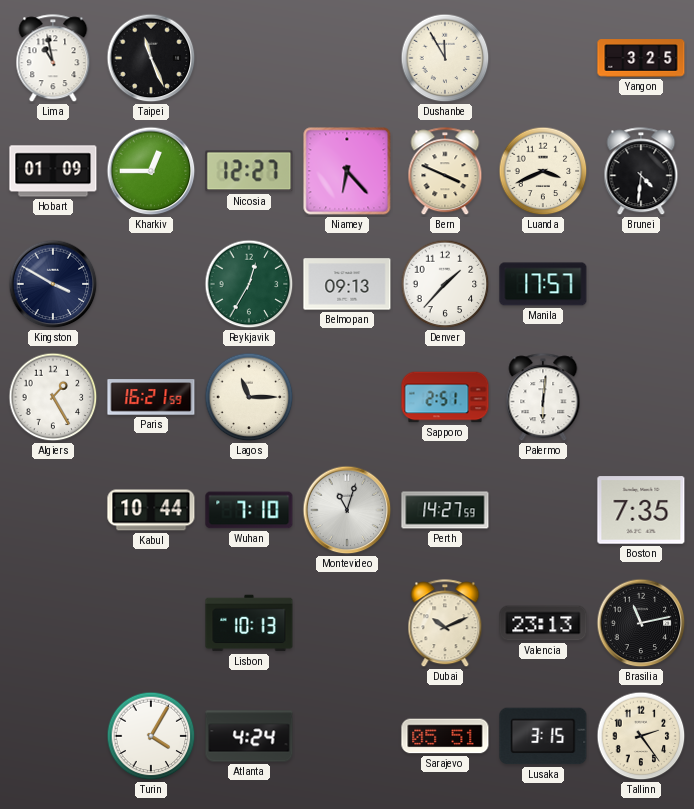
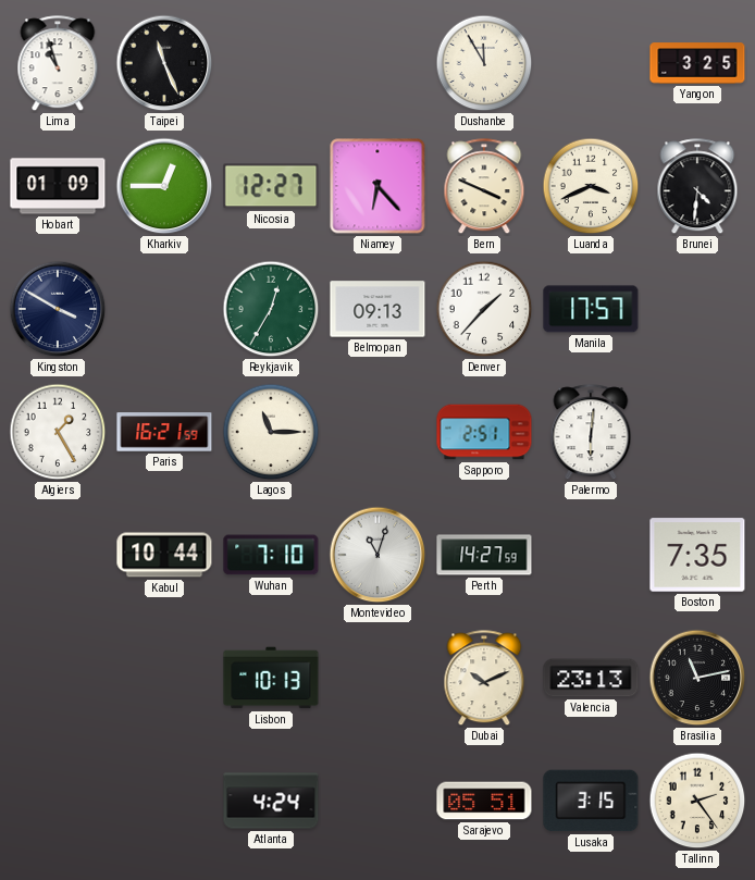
Lima: 10:58 -> 10:57 (58, 64)
Turin: 4:05 -> none (151, 736)
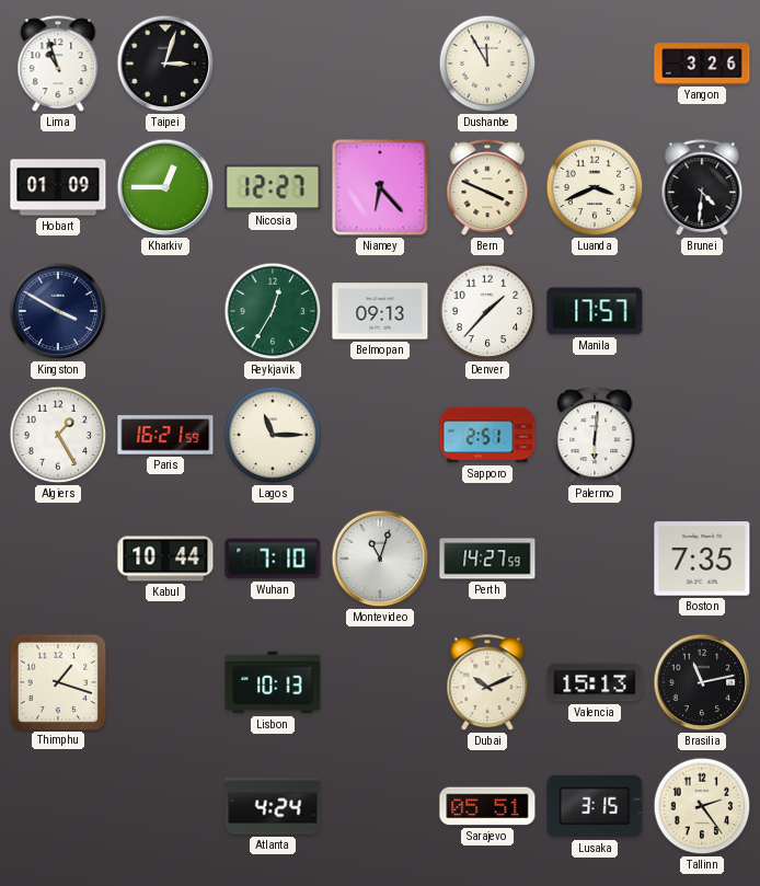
Taipei: 11:26 -> 3:03 (165, 64)
Yangon: 3:25 -> 3:26 (702, 64)
Thimphu: none -> 1:18 (57, 681)
Valencia: 23:13 -> 15:13 (595, 682)
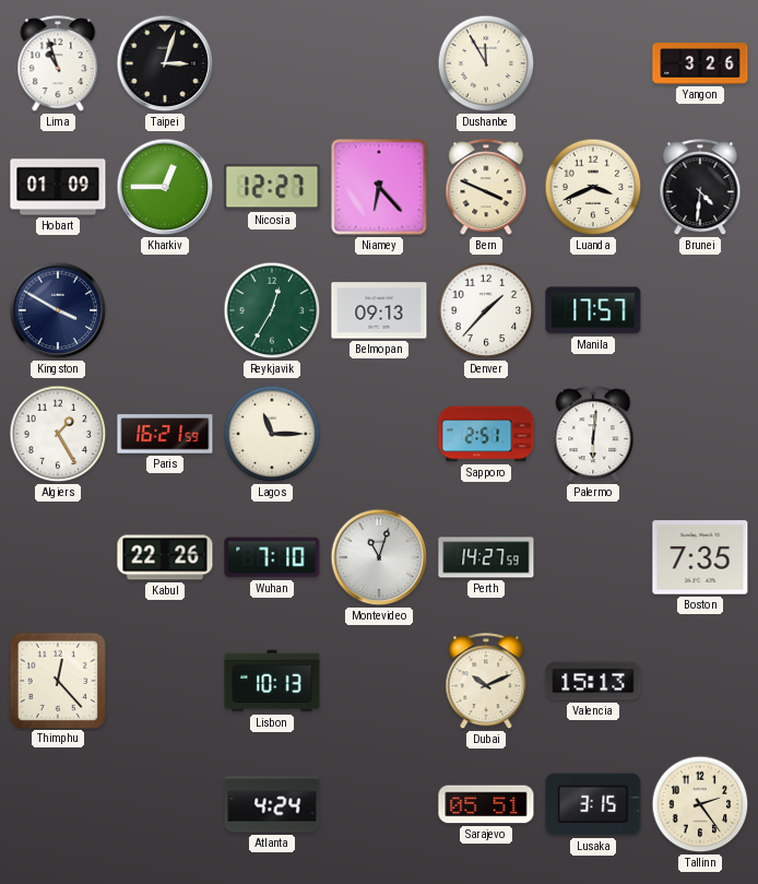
Kabul: 10:44 -> 22:26 (165, 557)
Thimphu: 1:18 -> 12:23 (57, 680)
Brasilia: 11:13 -> none (702, 682)
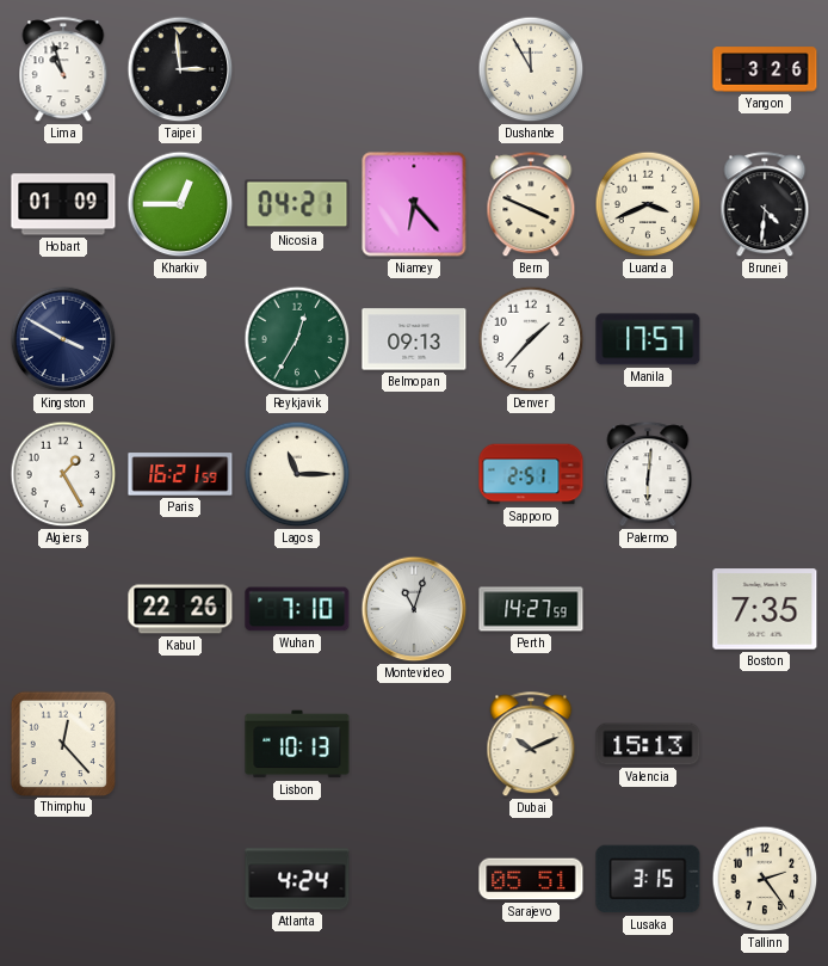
Taipei: 3:03 -> 2:59 (180, 69)
Nicosia: 12:27 -> 04:21 (297, 204)
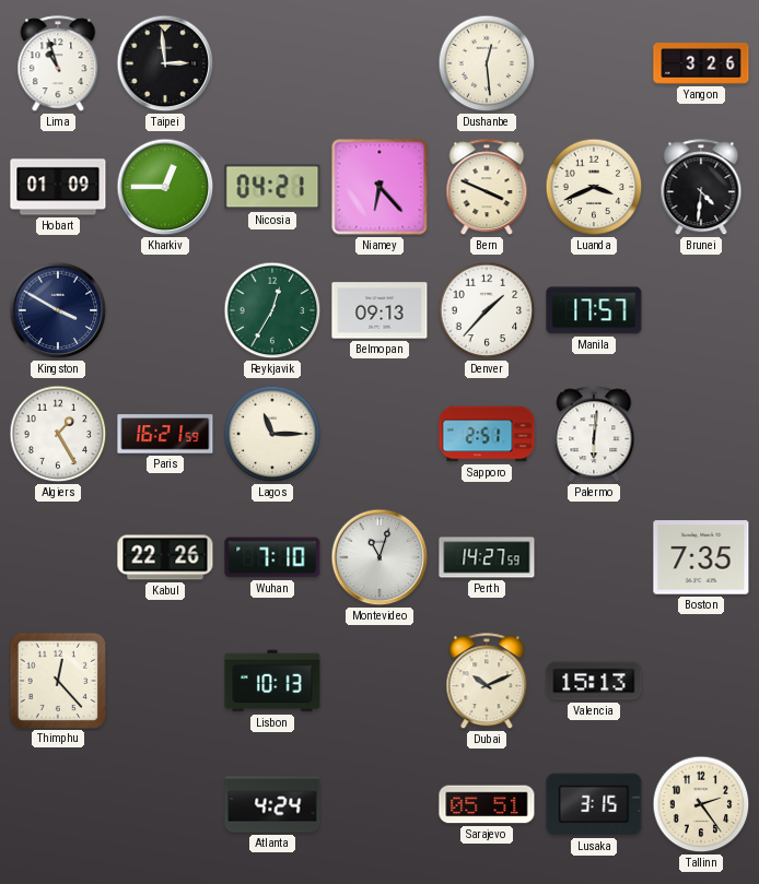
Dushanbe: 11:55 -> 12:29 (487, 63)
